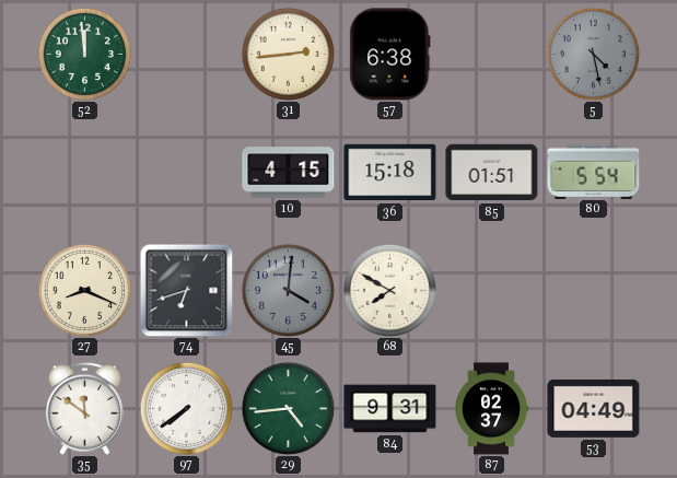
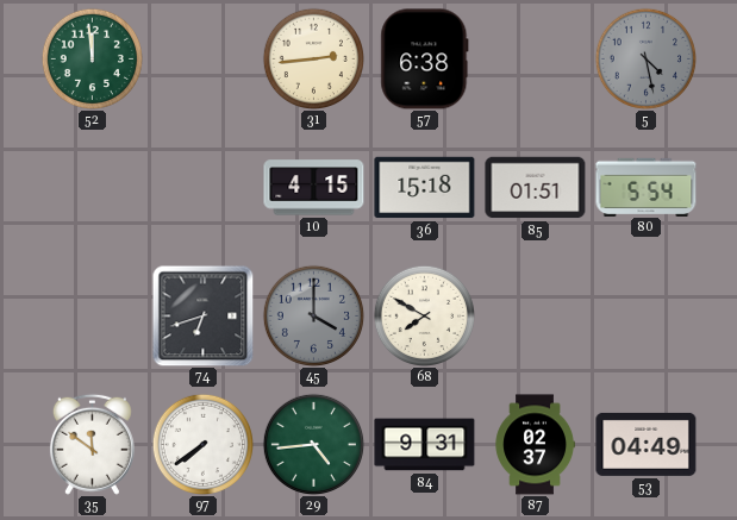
27: 8:19 -> none (84, 290)
45: 4:01 -> 4:00 (313, 315)
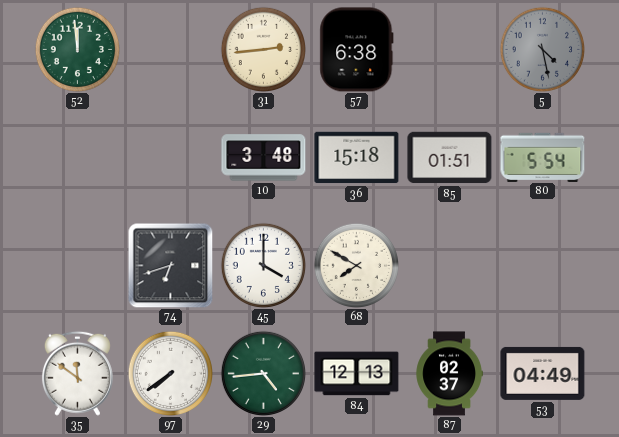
10: 4:15 -> 3:48 (264, 158)
45 dial: grey -> white (263, 265)
84: 9:31 -> 12:13 (357, 374)
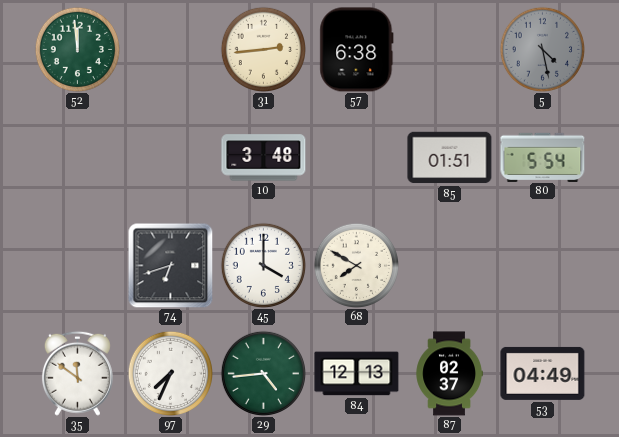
36: 15:18 -> none (357, 158)
97: 7:39 -> 7:34 (170, 373)
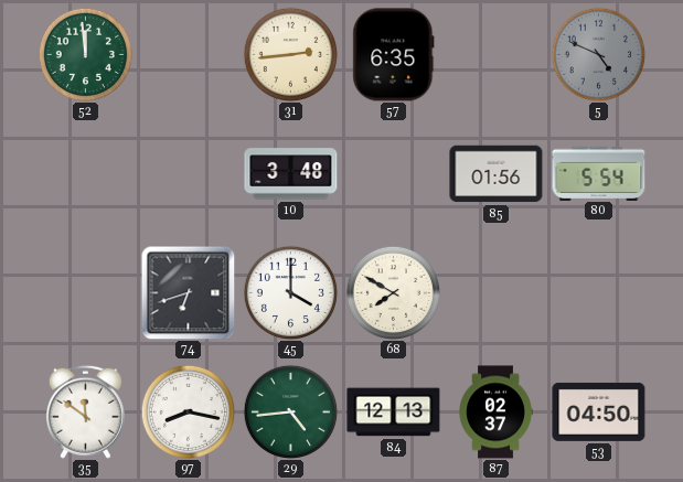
57: 6:38 -> 6:35 (394, 55)
5: 4:28 -> 4:49 (598, 54)
85: 01:51 -> 01:56 (497, 174)
97: 7:34 -> 8:17 (188, 411)
53: 04:49 -> 04:50 (599, 411)
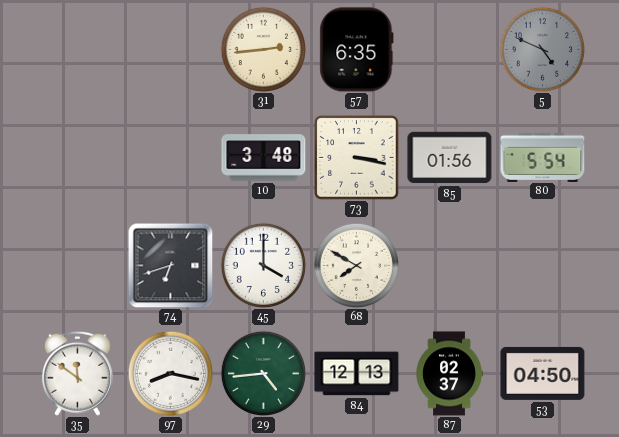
52: 11:59 -> none (85, 54)
73: none -> 3:17 (357, 158)
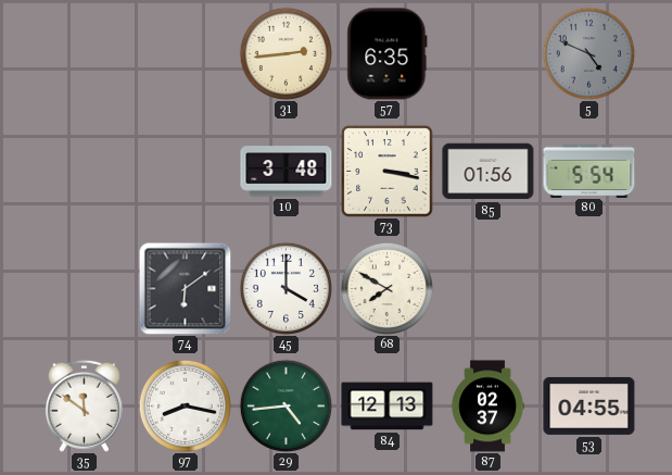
74: 6:42 -> 6:09 (185, 288)
53: 04:50 -> 04:55 (589, 405)
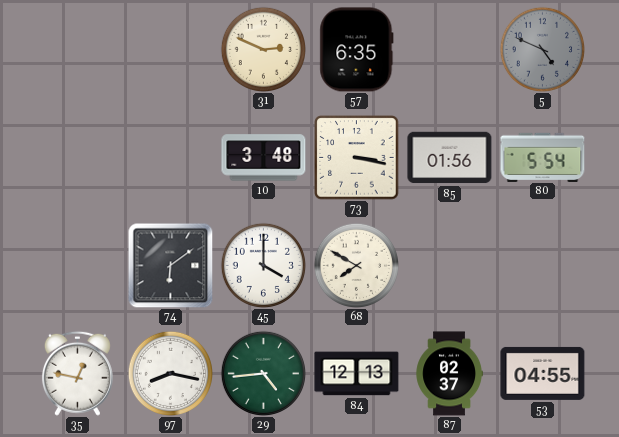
31: 2:44 -> 2:49 (263, 49)
35: 11:51 -> 12:47 (77, 373)
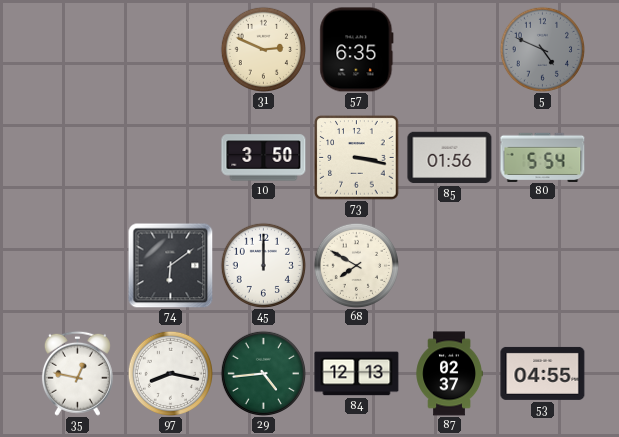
10: 3:48 -> 3:50 (264, 158)
45: 4:00 -> 12:00 (263, 265)
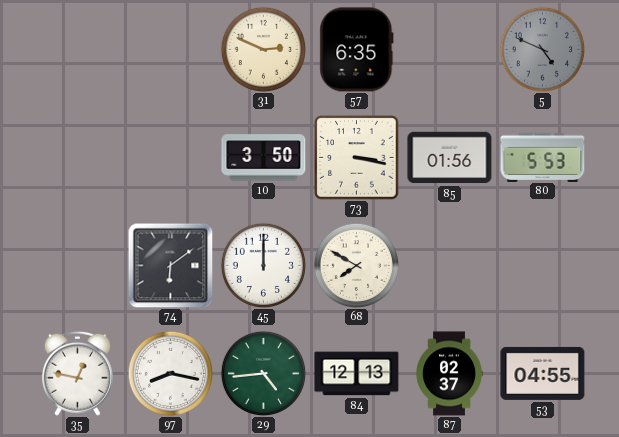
80: 5:54 -> 5:53 (543, 157)
